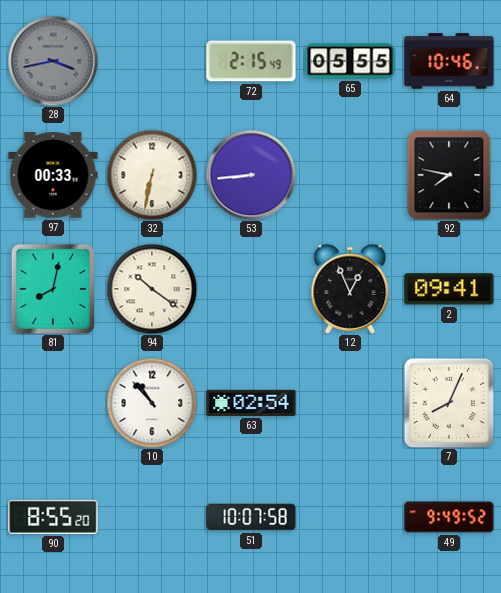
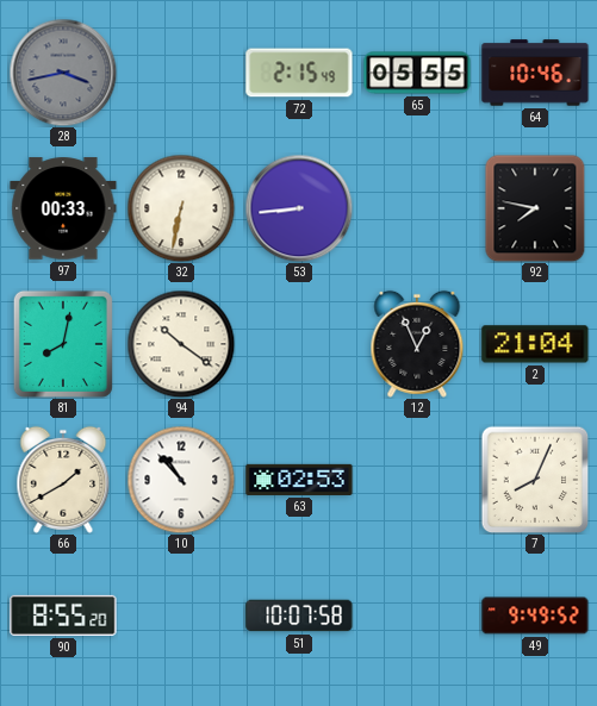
2: 09:41 -> 21:04 (535, 344)
66: none -> 1:40 (63, 480)
63: 02:54 -> 02:53 (299, 480)
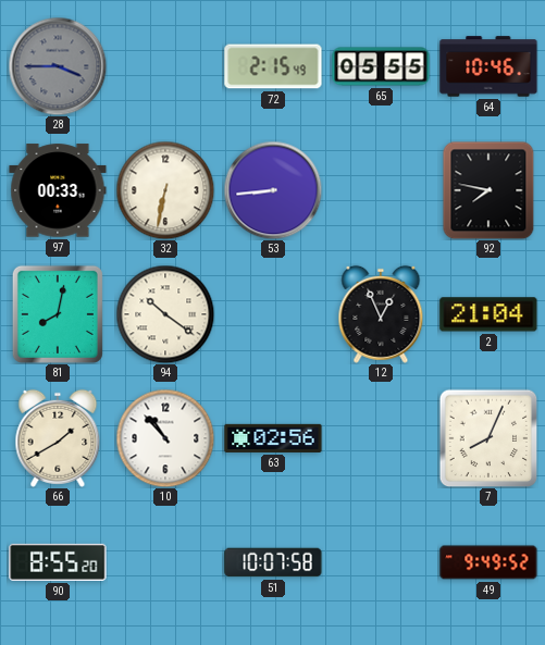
28: 3:43 -> 3:45 (58, 66)
63: 02:53 -> 02:56 (273, 438)
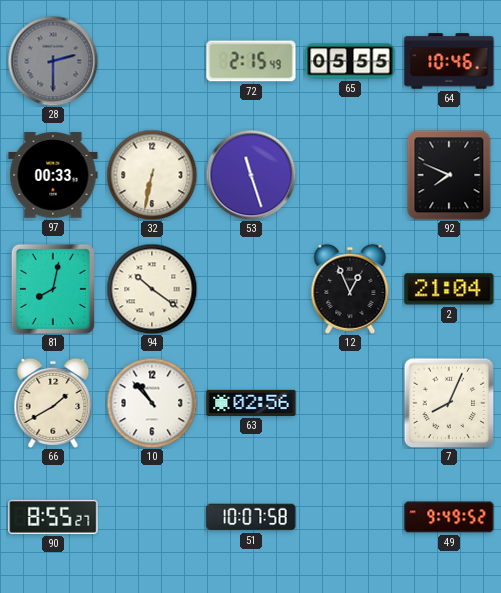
28: 3:45 -> 2:30 (53, 61)
53: 8:44 -> 11:27 (251, 175)
92: 7:47 -> 7:49 (449, 175)
90: 8:55:20 -> 8:55:27 (53, 517)
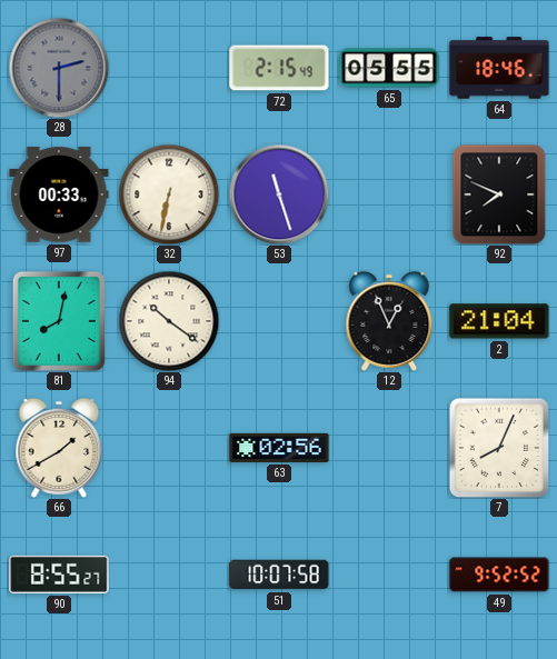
64: 10:46 -> 18:46 (499, 68)
10: 10:53 -> none (152, 403)
49: 9:49 -> 9:52 (499, 575)
